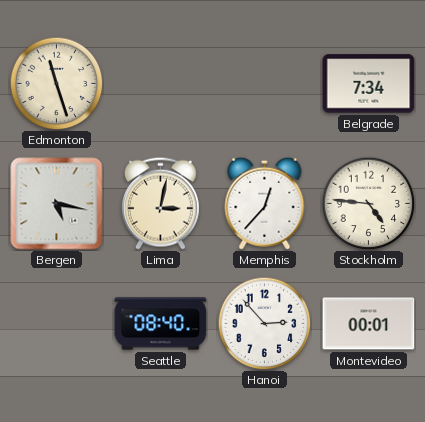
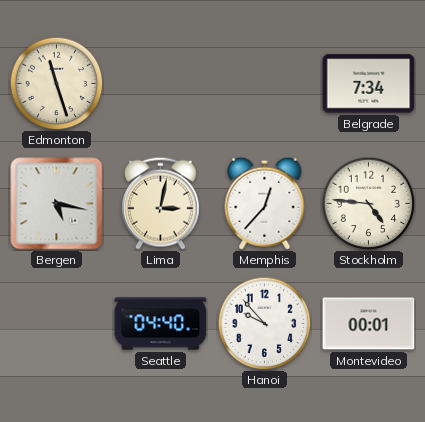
Seattle: 08:40 -> 04:40 (161, 324)
Hanoi: 2:53 -> 9:53 (264, 323)
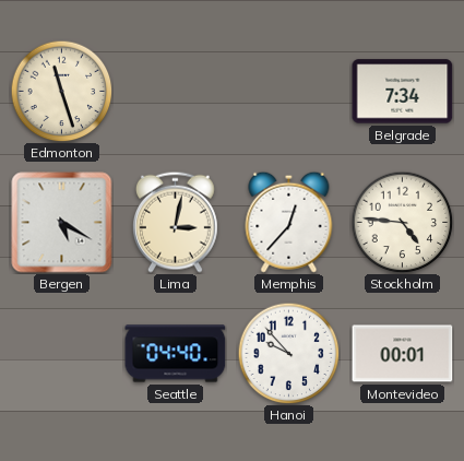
Bergen: 5:17 -> 5:20 (62, 223)
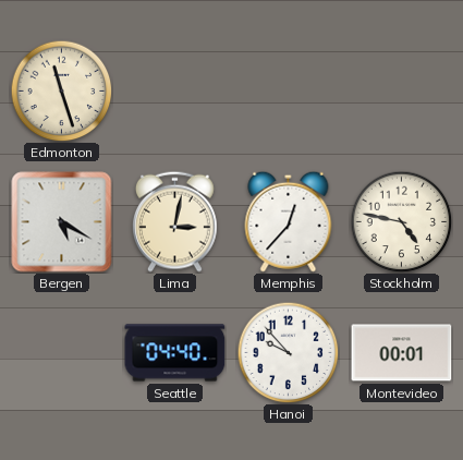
Belgrade: 7:34 -> none (403, 92)
Stockholm: 4:46 -> 4:47 (401, 221)
